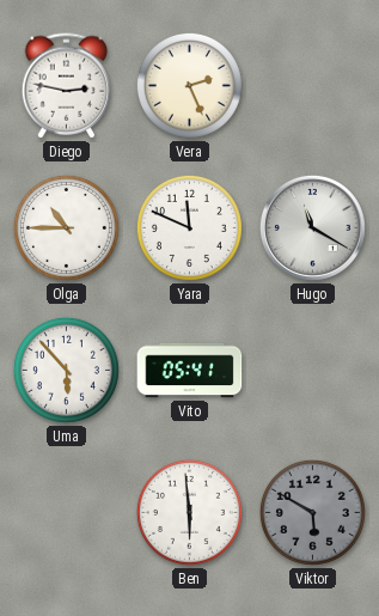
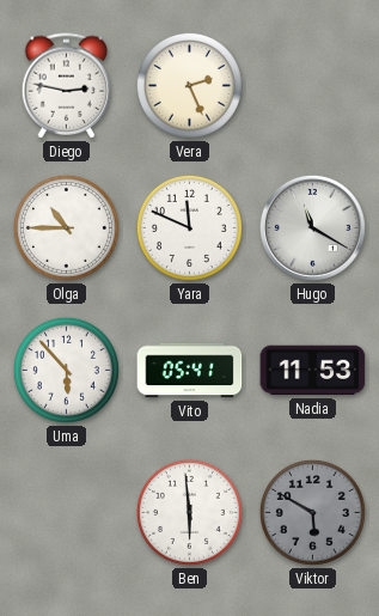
Nadia: none -> 11:53 (313, 371)
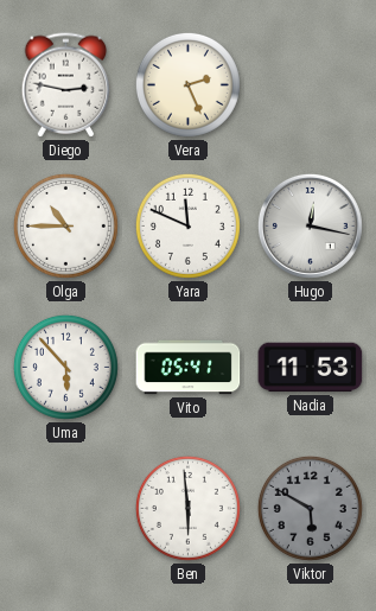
Hugo: 11:20 -> 12:17 (310, 225)
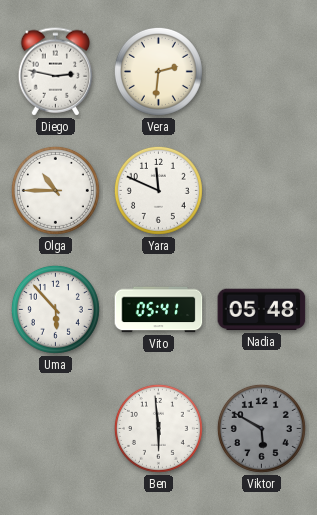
Vera: 2:26 -> 2:31 (158, 71)
Hugo: 12:17 -> none (310, 225)
Nadia: 11:53 -> 05:48 (262, 310)
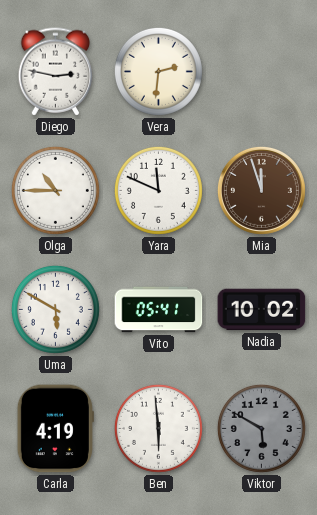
Mia: none -> 11:57 (261, 190)
Uma: 5:53 -> 5:50 (55, 309)
Nadia: 05:48 -> 10:02 (262, 310)
Carla: none -> 4:19 (55, 429)
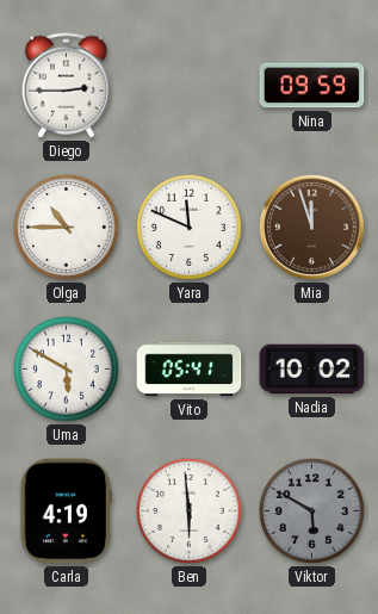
Diego: 2:47 -> 2:45 (67, 86)
Vera: 2:31 -> none (158, 71)
Nina: none -> 09:59 (312, 86)
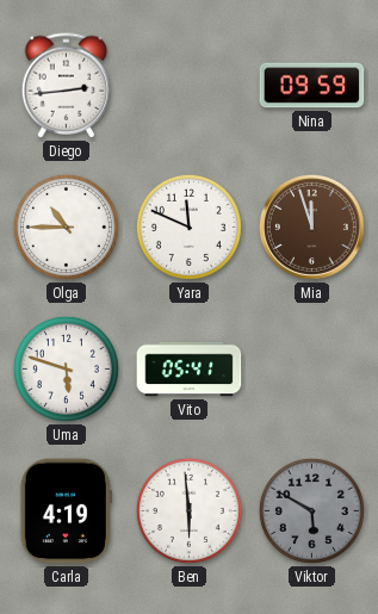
Diego: 2:45 -> 2:44 (67, 86)
Uma: 5:50 -> 5:48 (66, 368)
Nadia: 10:02 -> none (312, 370)
